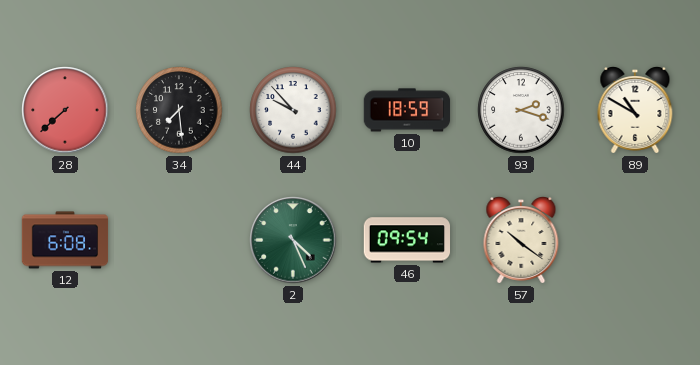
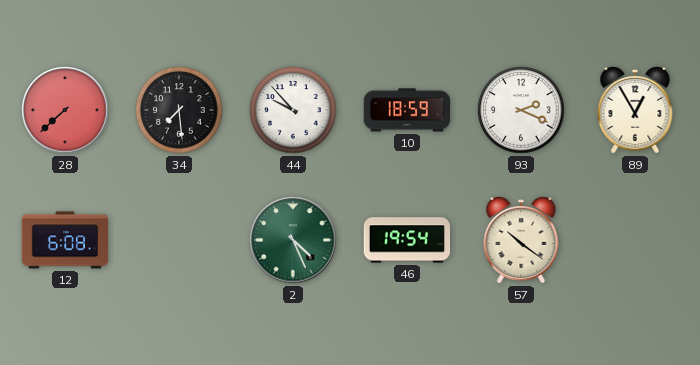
93: 2:18 -> 2:19 (521, 110)
89: 10:50 -> 12:55 (635, 111)
46: 09:54 -> 19:54 (407, 240)
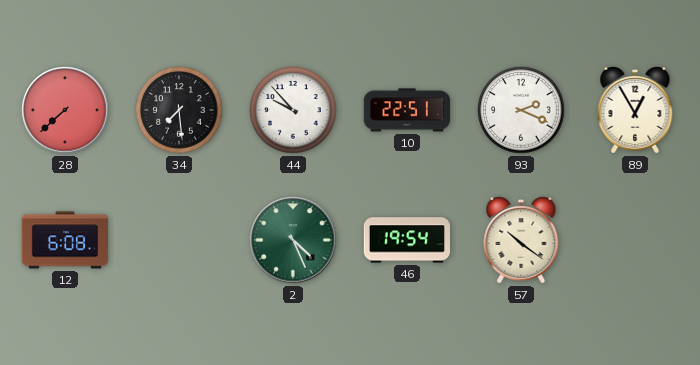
10: 18:59 -> 22:51 (407, 110)
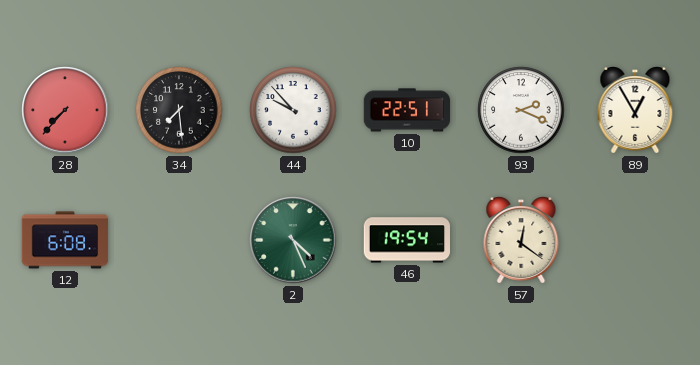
28: 7:38 -> 7:37 (65, 110)
57: 10:21 -> 12:21 (521, 241)
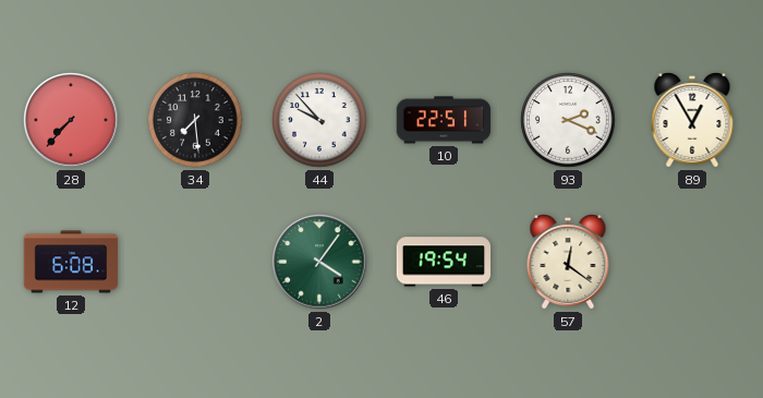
2: 4:26 -> 4:06 (319, 262)
